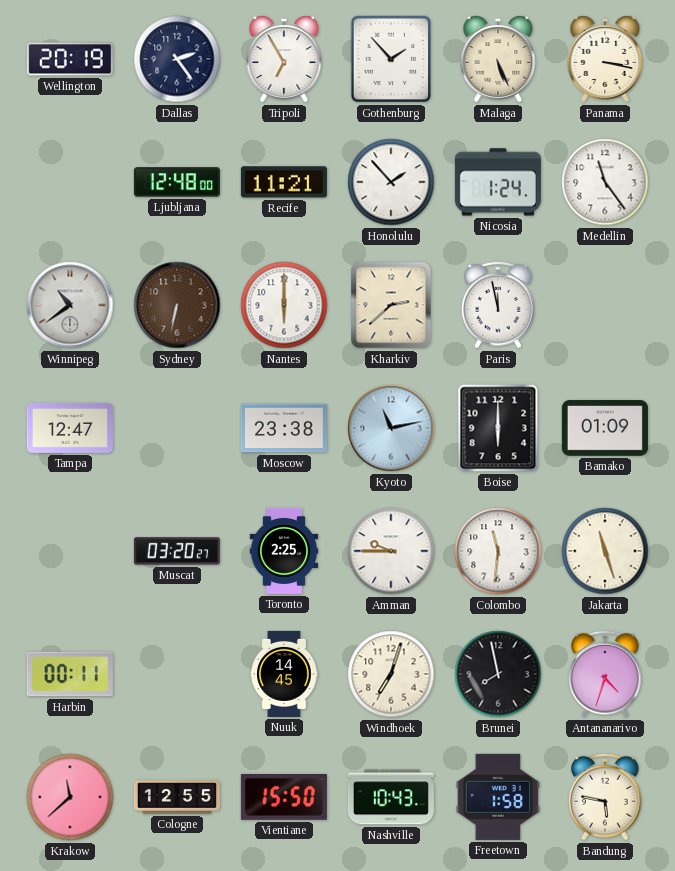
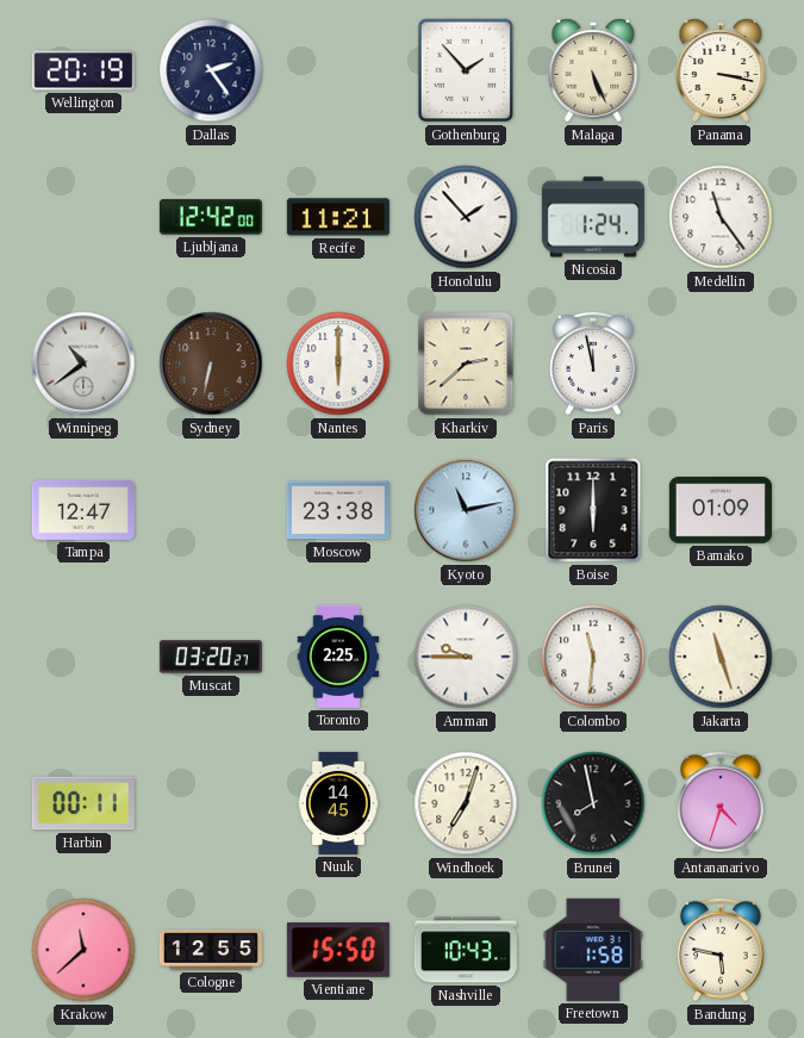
Tripoli: 6:55 -> none (284, 59)
Ljubljana: 12:48 -> 12:42 (211, 217)
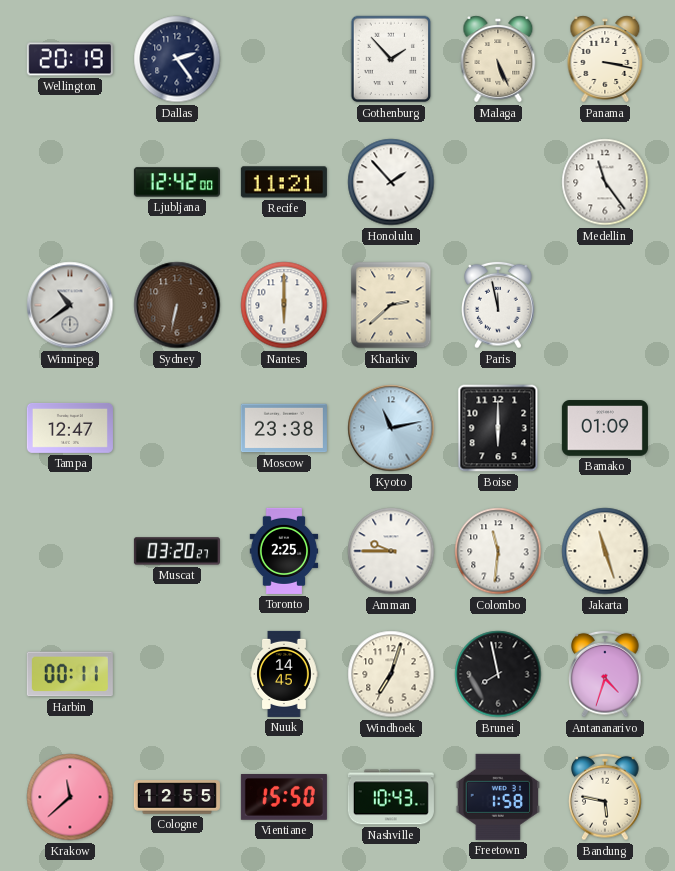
Nicosia: 1:24 -> none (593, 217)
